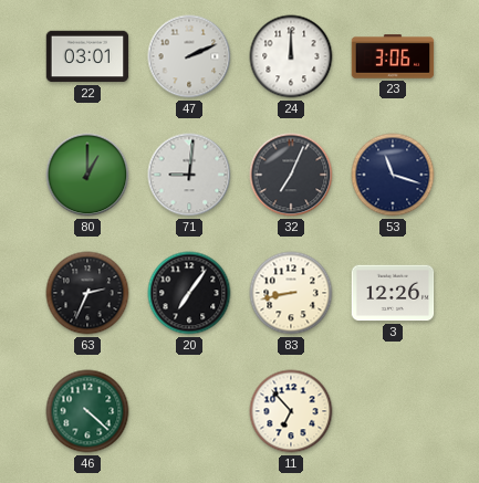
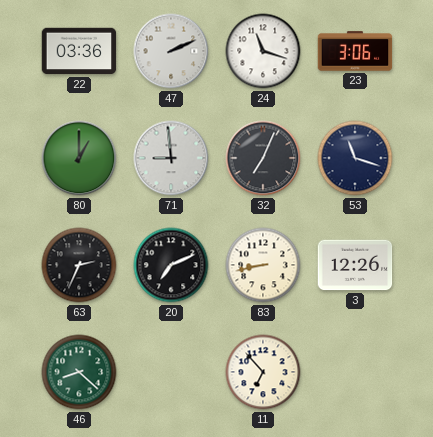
22: 03:01 -> 03:36 (79, 51)
24: 12:00 -> 11:18 (263, 51)
71: 9:01 -> 8:59 (171, 158)
20: 7:06 -> 7:11 (171, 265)
46: 4:22 -> 8:22 (79, 372)
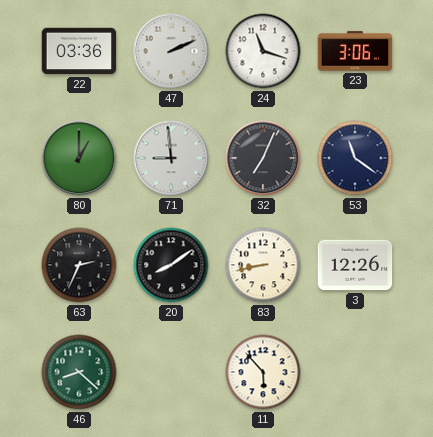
53: 11:18 -> 11:21 (355, 158)
20: 7:11 -> 8:09 (171, 265)
11: 6:53 -> 5:53 (263, 372)
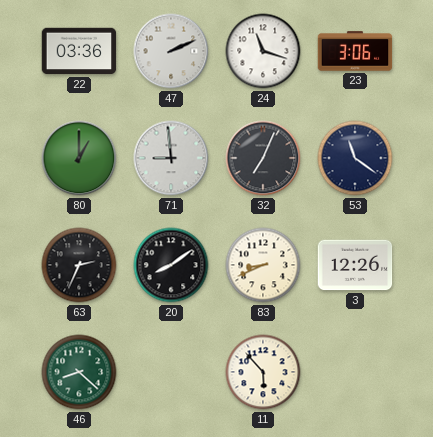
83: 8:43 -> 8:41 (263, 265)
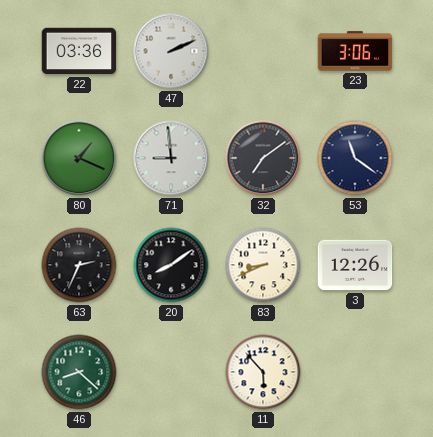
24: 11:18 -> none (263, 51)
80: 1:00 -> 1:19 (79, 158)
32: 7:04 -> 7:09 (263, 158)
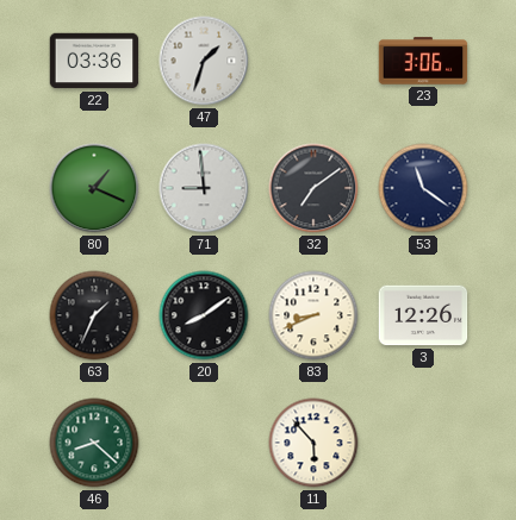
47: 2:11 -> 1:33 (204, 61)
63: 2:34 -> 1:34 (94, 315)
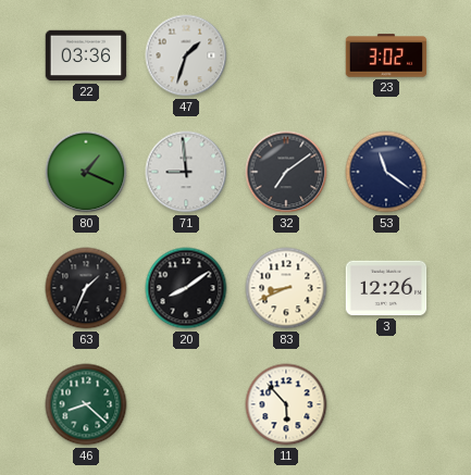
23: 3:06 -> 3:02 (386, 55)
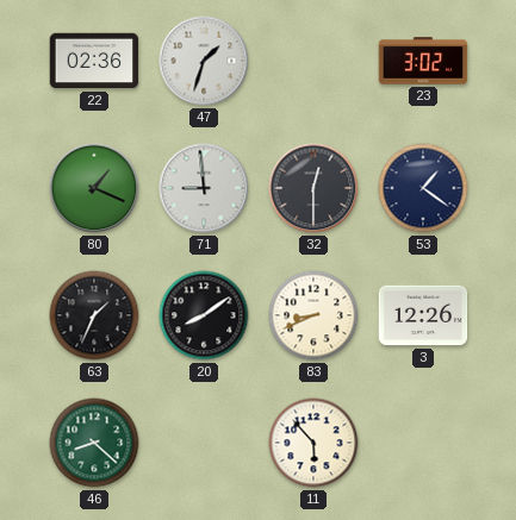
22: 03:36 -> 02:36 (94, 61)
32: 7:09 -> 12:30 (313, 188)
53: 11:21 -> 1:21 (423, 188)
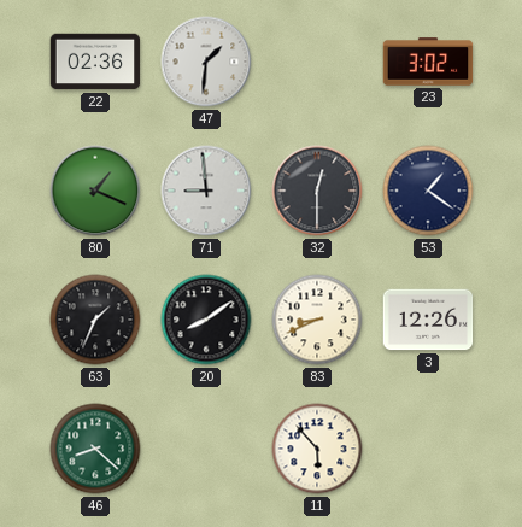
47: 1:33 -> 1:31 (206, 62)
